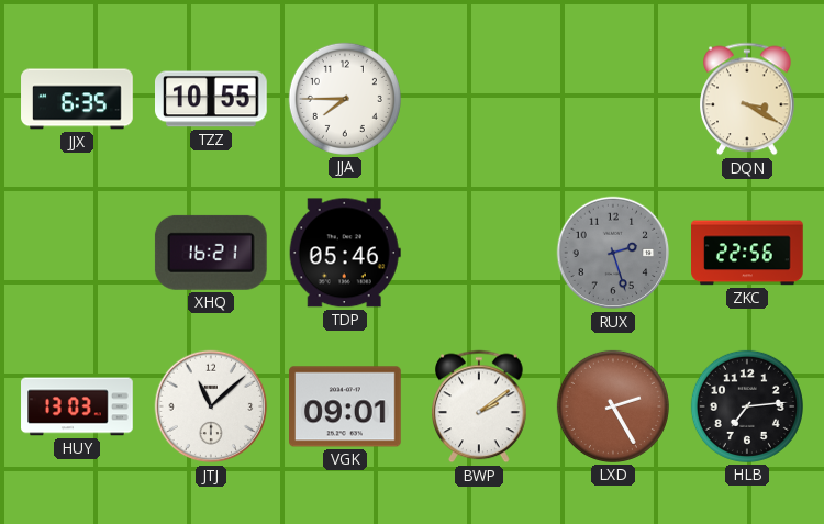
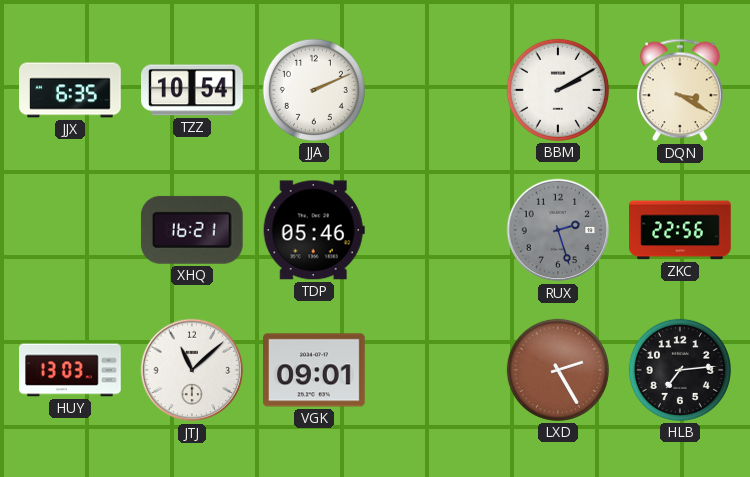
TZZ: 10:55 -> 10:54 (193, 90)
JJA: 7:45 -> 2:11 (314, 90)
BBM: none -> 2:10 (558, 90)
BWP: 2:09 -> none (480, 406)
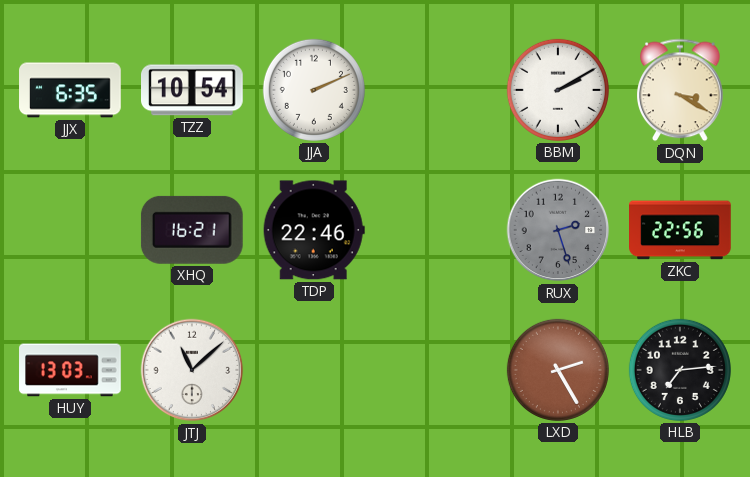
TDP: 05:46 -> 22:46 (314, 230)
VGK: 09:01 -> none (315, 370)
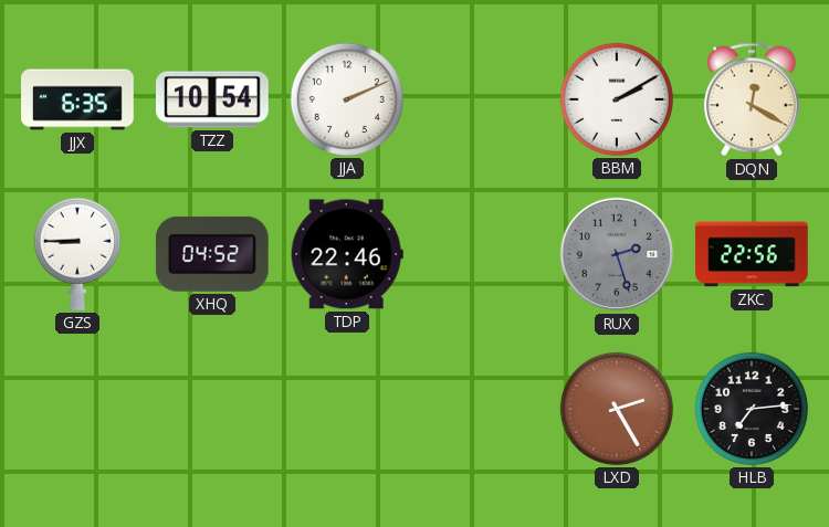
DQN: 3:20 -> 12:20 (753, 99)
GZS: none -> 8:45 (77, 254)
XHQ: 16:21 -> 04:52 (212, 254)
HUY: 13:03 -> none (70, 370)
JTJ: 11:08 -> none (192, 370)
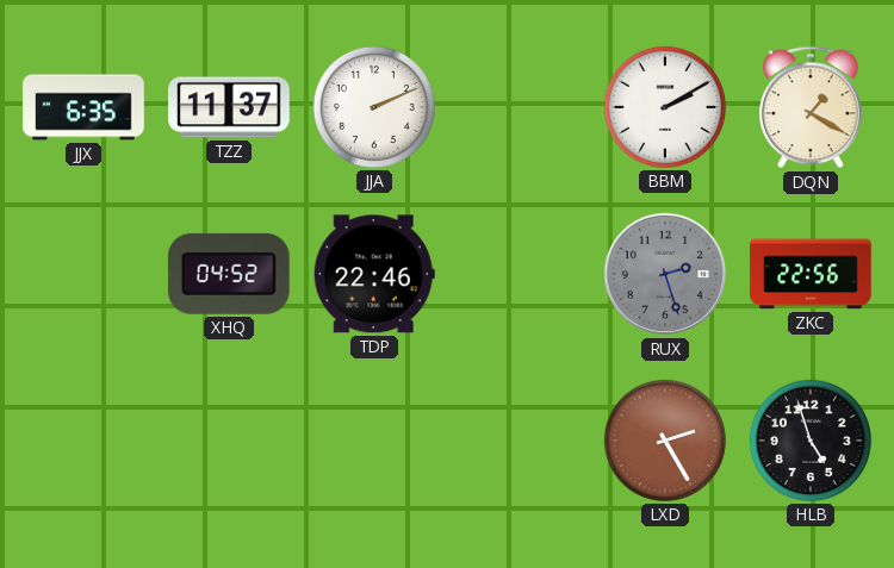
TZZ: 10:54 -> 11:37 (230, 107)
DQN: 12:20 -> 1:20 (812, 107)
GZS: 8:45 -> none (77, 254)
HLB: 7:14 -> 4:57 (811, 441)
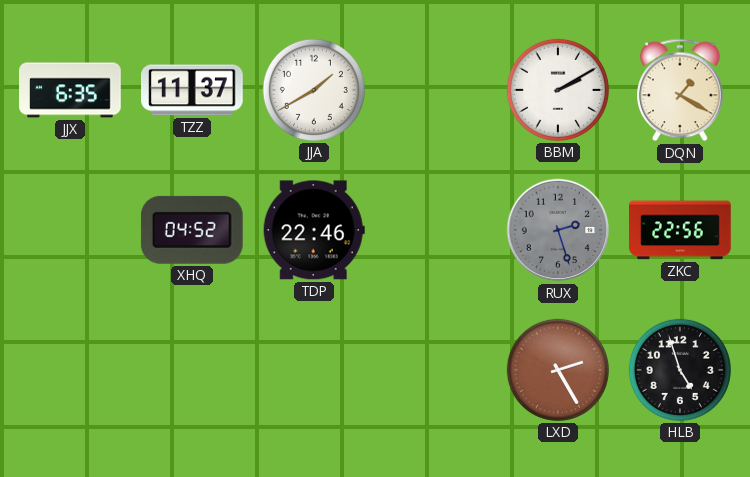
JJA: 2:11 -> 1:40 (314, 90)
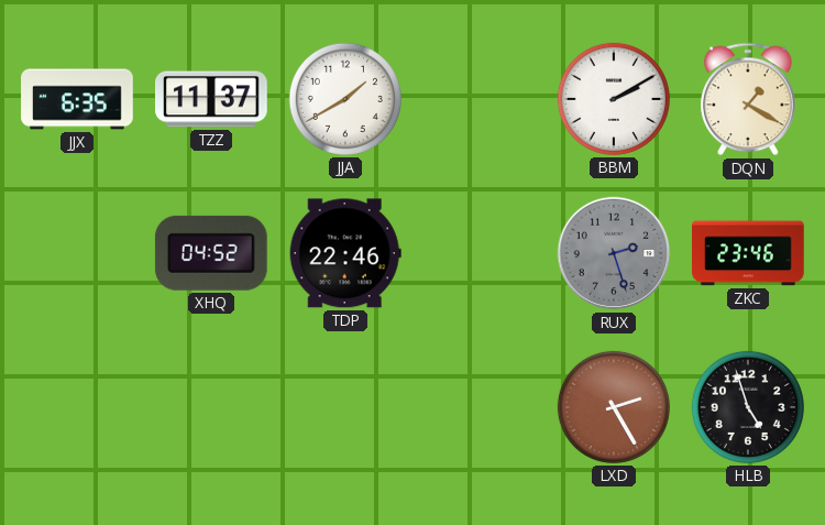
ZKC: 22:56 -> 23:46 (748, 253)
